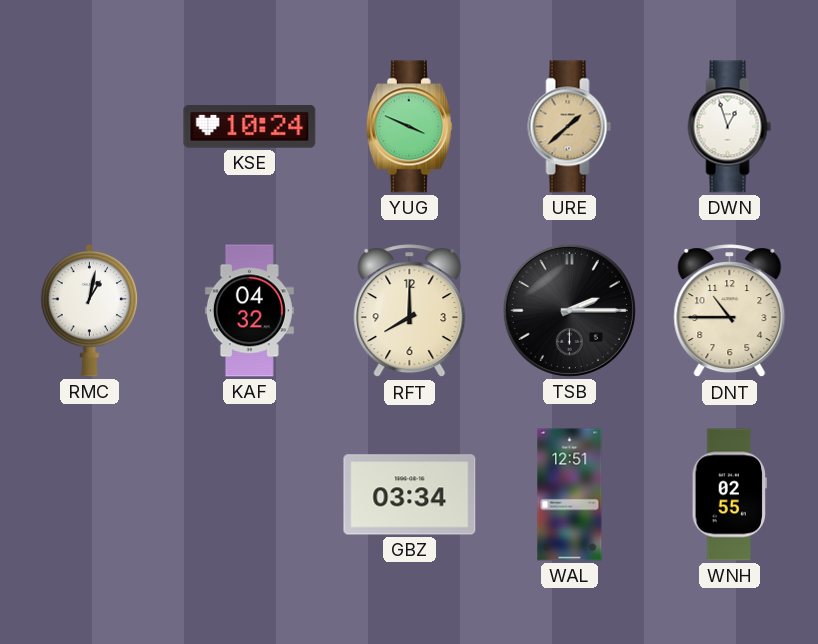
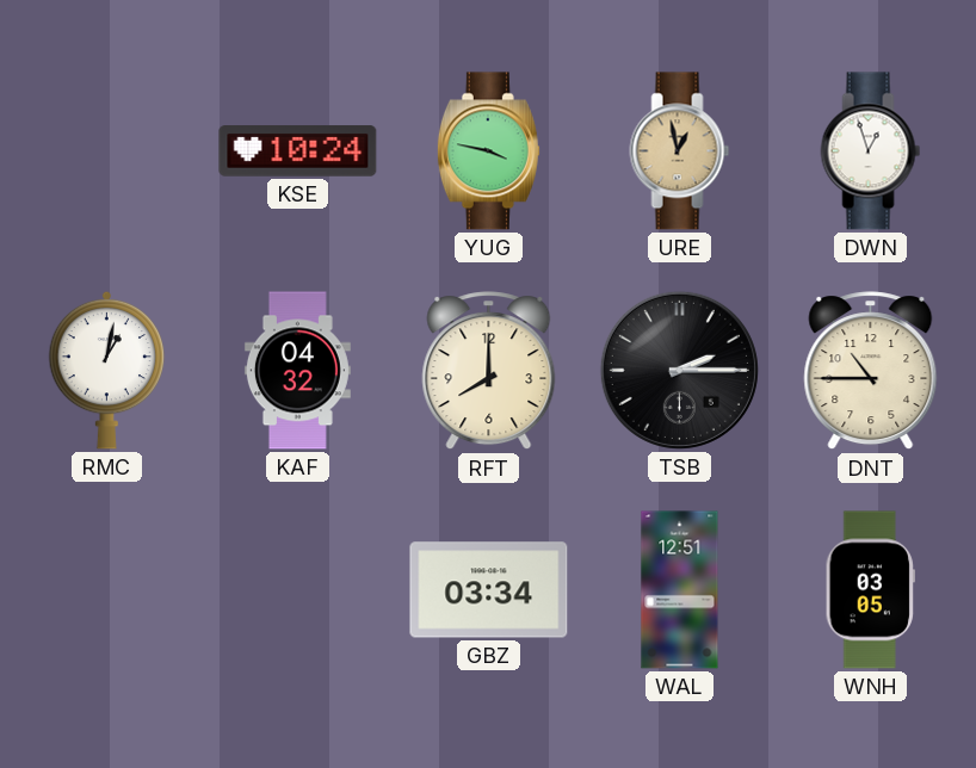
YUG: 3:49 -> 3:47 (488, 151)
URE: 1:38 -> 12:58 (680, 151)
WNH: 02:55 -> 03:05 (870, 590)
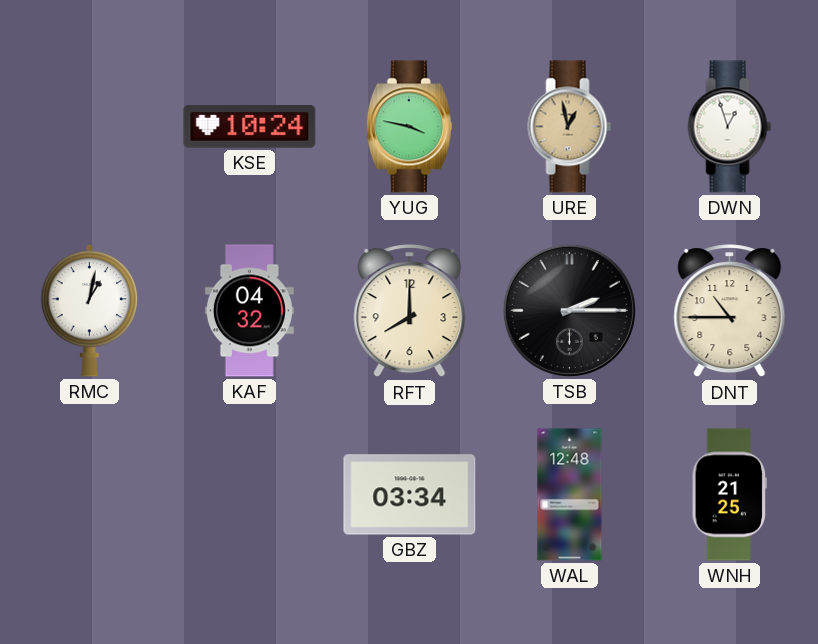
WAL: 12:51 -> 12:48 (570, 495)
WNH: 03:05 -> 21:25 (729, 495)
